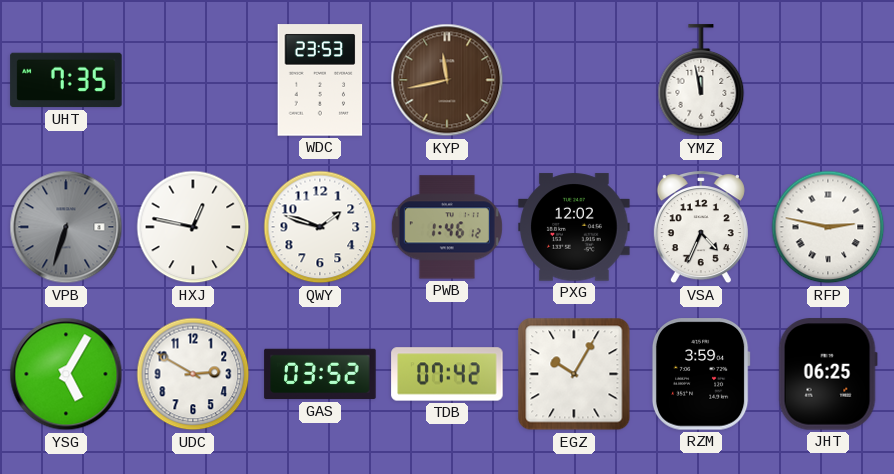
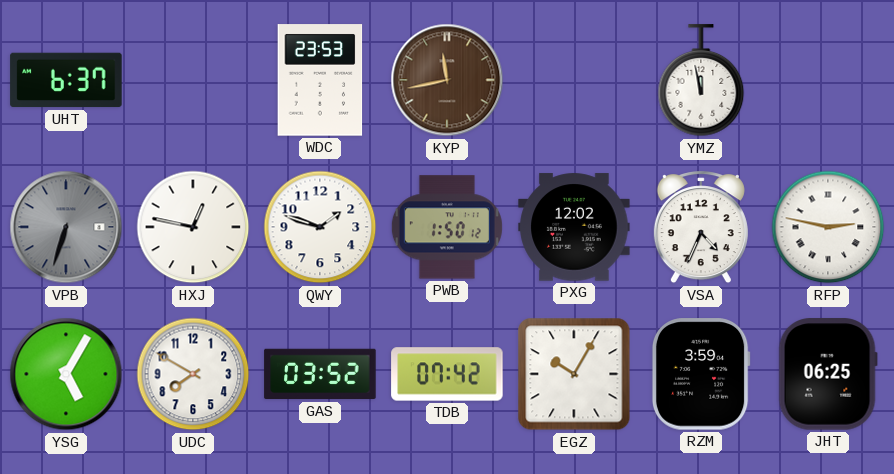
UHT: 7:35 -> 6:37 (66, 80)
PWB: 1:46 -> 1:50 (447, 227)
UDC: 2:50 -> 7:50 (193, 374)
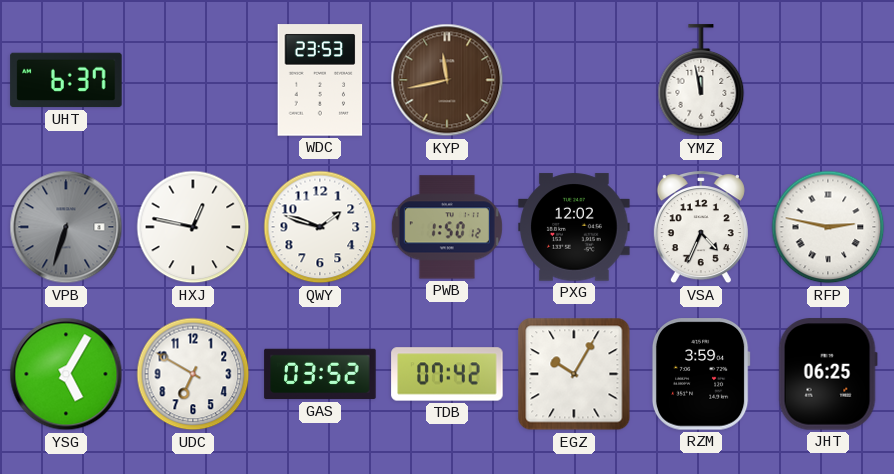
UDC: 7:50 -> 6:50 (193, 374)
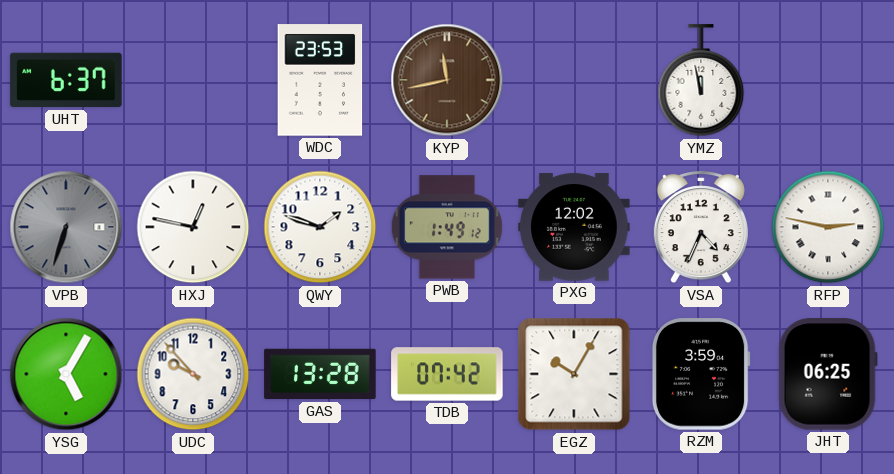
PWB: 1:50 -> 1:49 (447, 227)
UDC: 6:50 -> 9:53 (193, 374)
GAS: 03:52 -> 13:28 (320, 374)
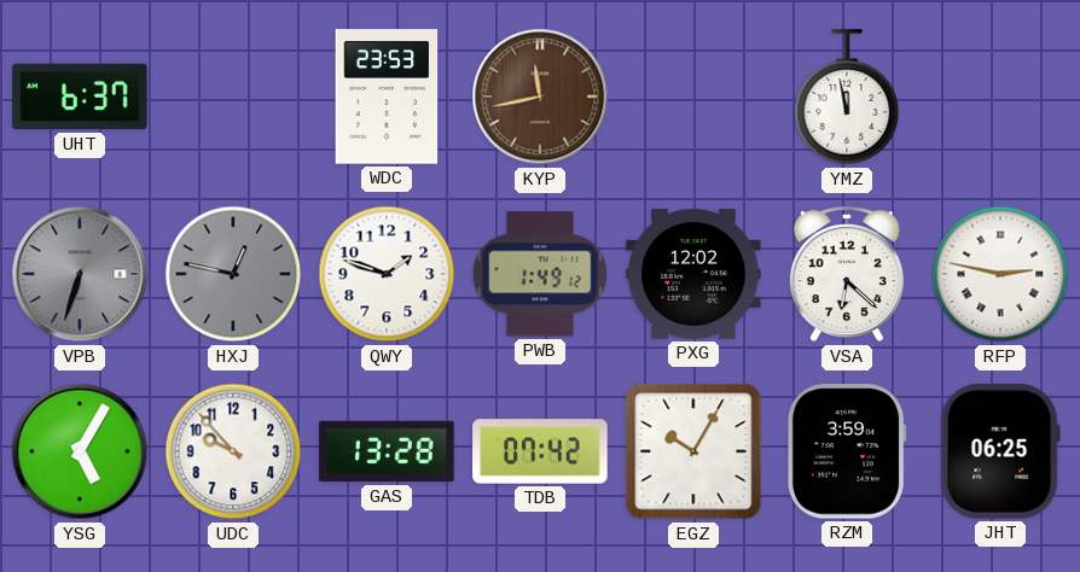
HXJ dial: white -> grey (233, 274)
VSA: 4:34 -> 6:22 (847, 275)
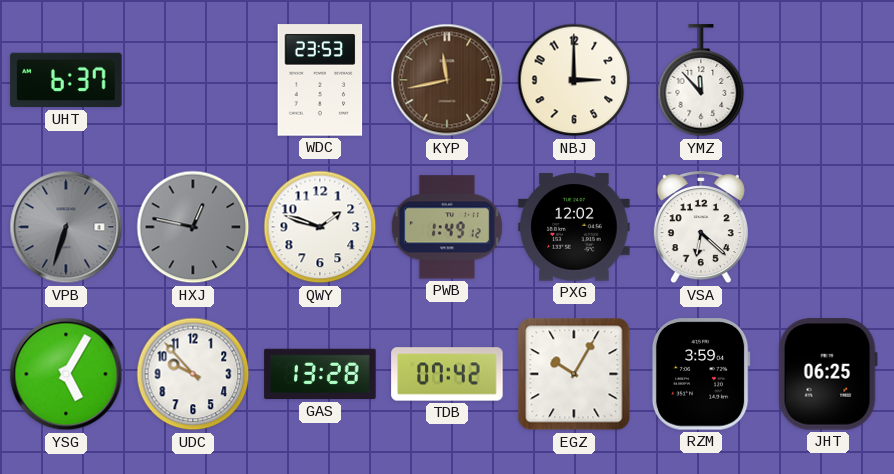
NBJ: none -> 3:00 (574, 80)
YMZ: 11:58 -> 11:53 (701, 81)
RFP: 2:47 -> none (1000, 274)
